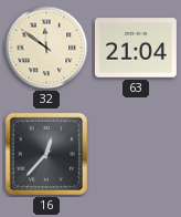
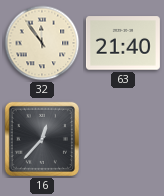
32: 11:51 -> 11:54 (42, 43)
63: 21:04 -> 21:40 (123, 43)
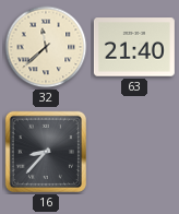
32: 11:54 -> 11:38 (46, 47)
16: 12:37 -> 8:37 (46, 152)
